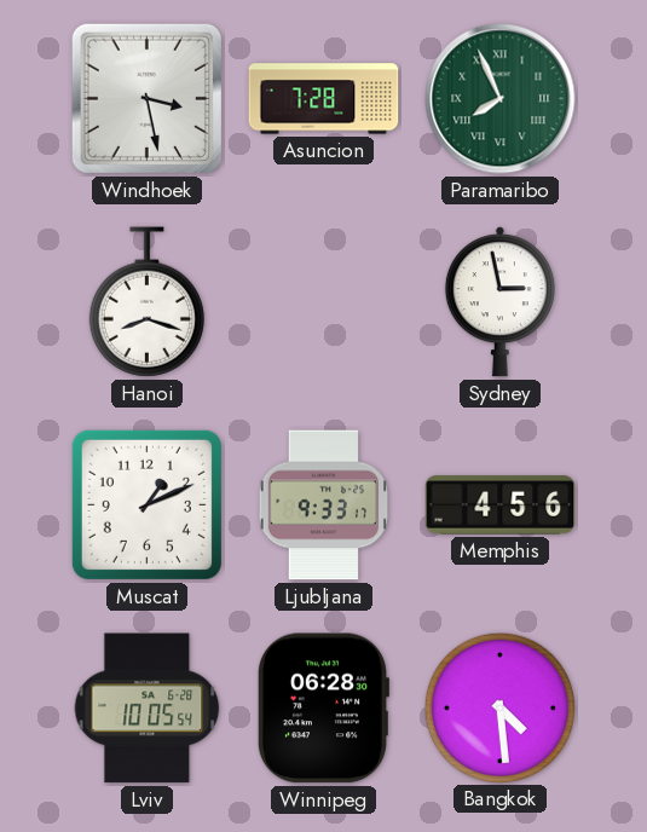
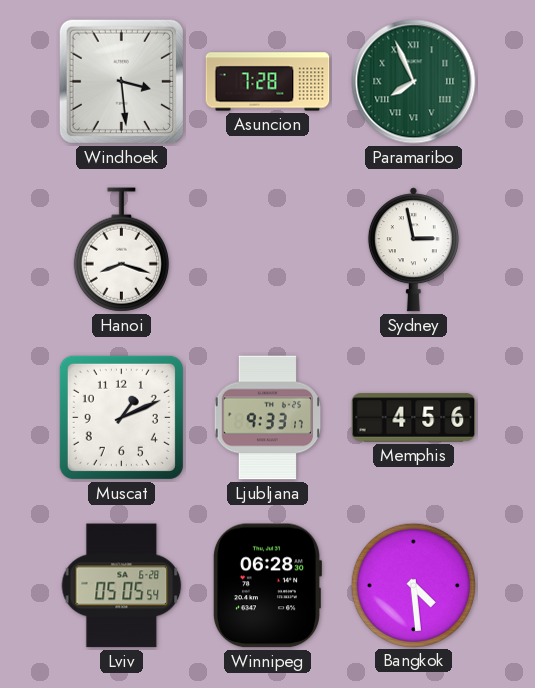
Windhoek: 3:28 -> 3:29 (121, 81)
Lviv: 10:05 -> 05:05 (122, 586)
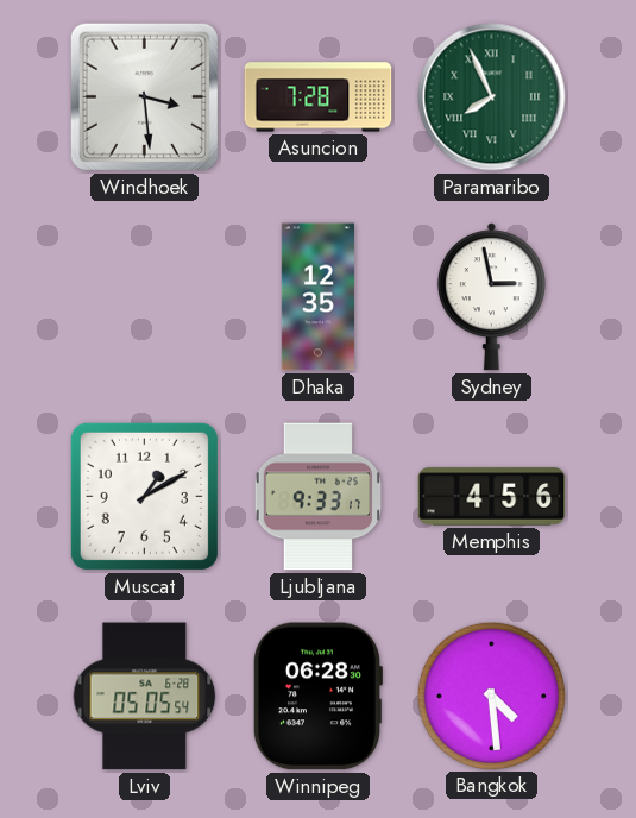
Hanoi: 8:18 -> none (121, 250)
Dhaka: none -> 12:35 (317, 297)
Muscat: 1:11 -> 1:10 (144, 496)
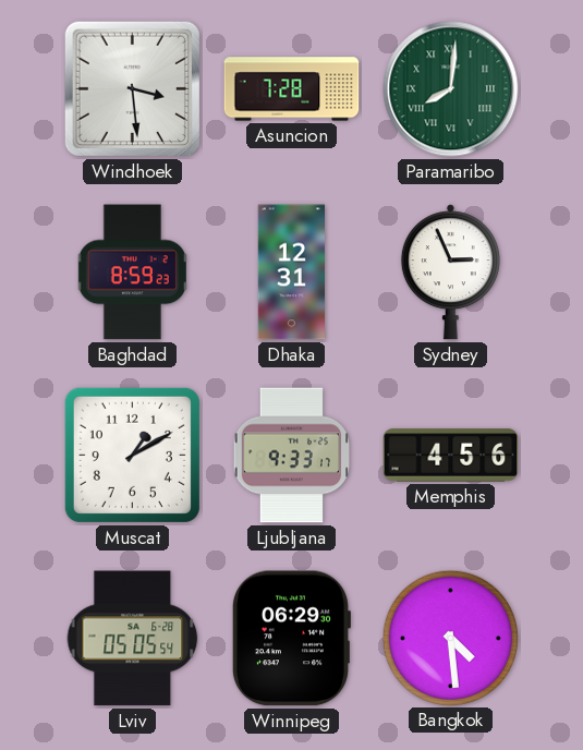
Paramaribo: 7:56 -> 8:01 (451, 89)
Baghdad: none -> 8:59 (132, 273)
Dhaka: 12:35 -> 12:31 (291, 273)
Sydney: 2:58 -> 2:56 (450, 273)
Winnipeg: 06:28 -> 06:29 (291, 639)
